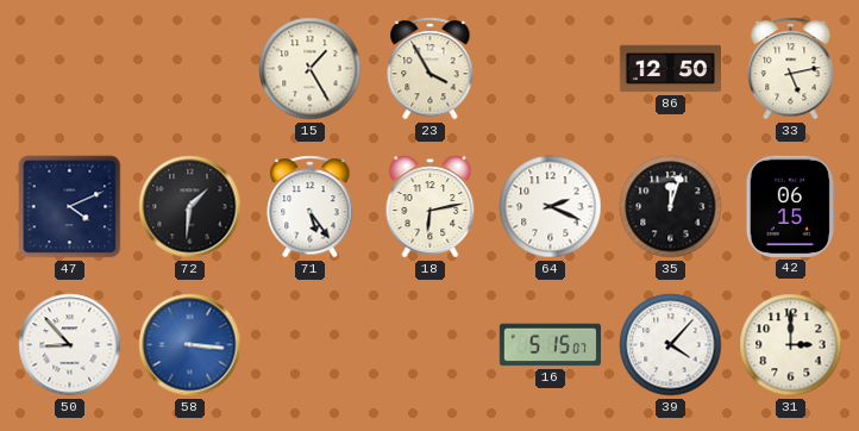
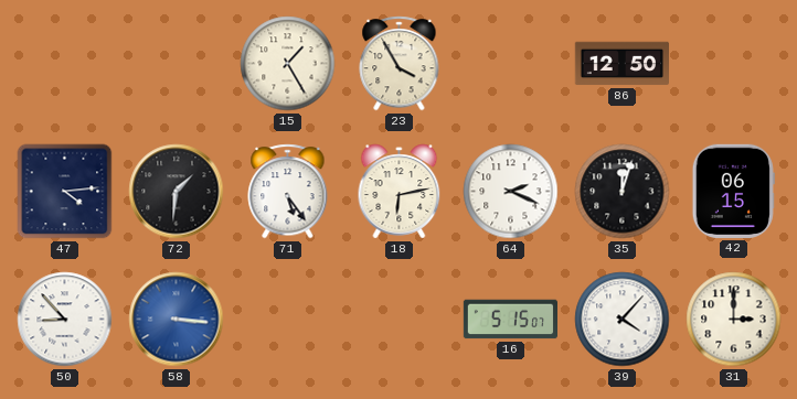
33: 5:13 -> none (791, 69)
47: 4:11 -> 4:14 (65, 192)
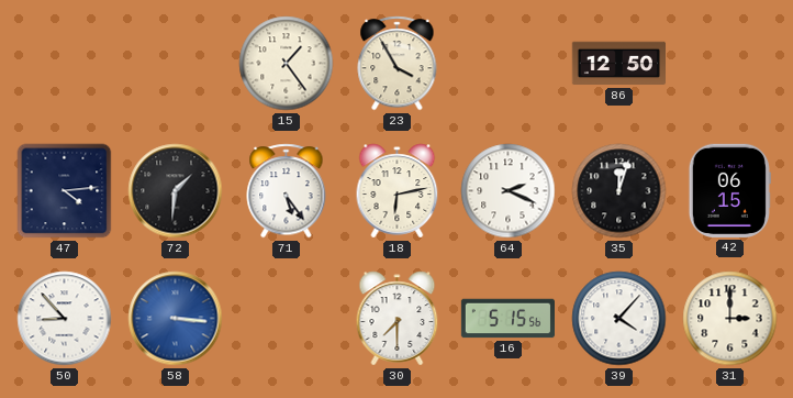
15: 1:25 -> 1:24 (287, 64)
30: none -> 7:30 (398, 319)
16: 5:15:07 -> 5:15:56 (507, 319)
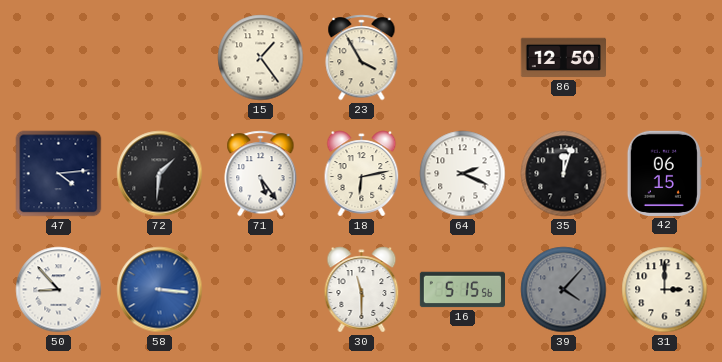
30: 7:30 -> 11:30 (362, 290)
39 dial: white -> grey (564, 290)
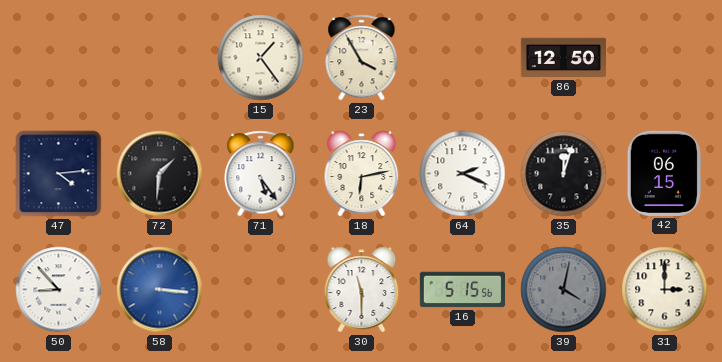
39: 4:07 -> 4:02 (564, 290)
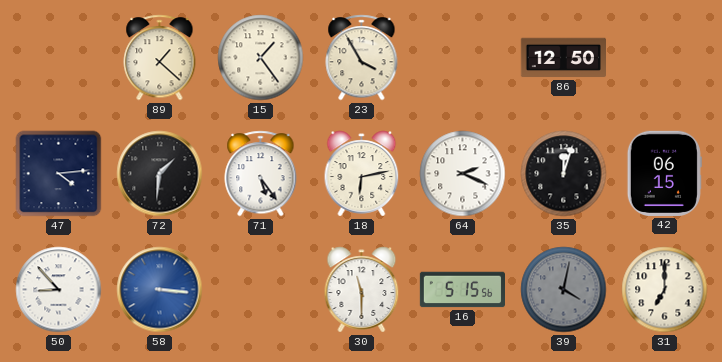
89: none -> 1:22 (160, 58)
31: 3:00 -> 7:00 (665, 290)
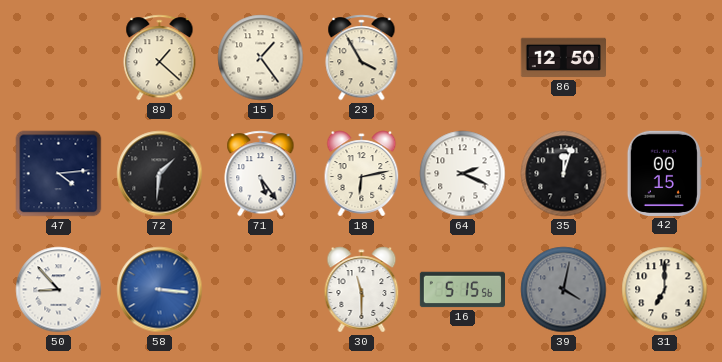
42: 06:15 -> 00:15 (664, 173)
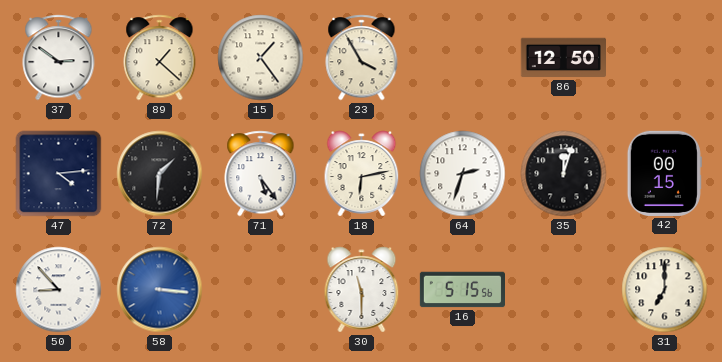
37: none -> 2:51 (59, 58)
64: 2:19 -> 2:33 (463, 174)
39: 4:02 -> none (564, 290)
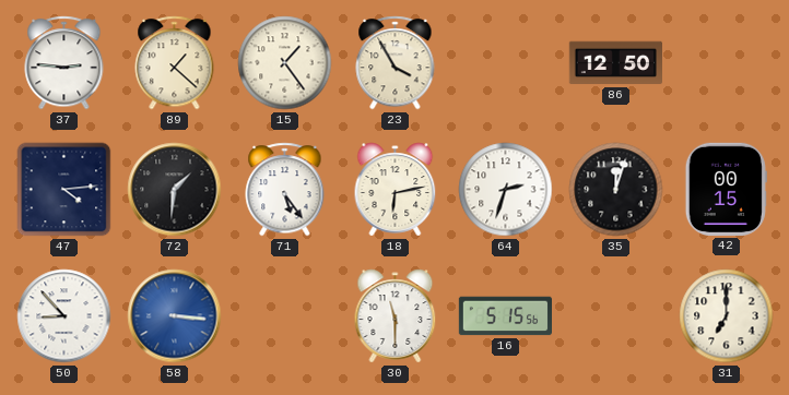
37: 2:51 -> 2:46 (64, 63)
